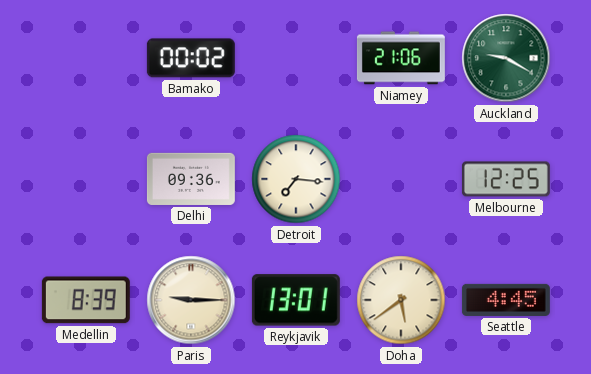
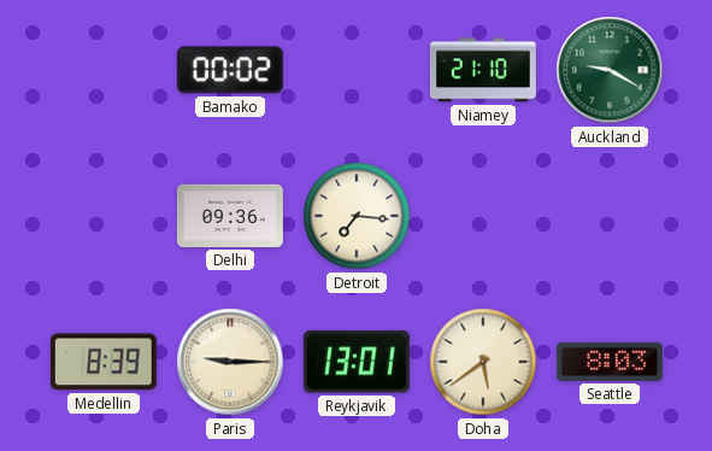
Niamey: 21:06 -> 21:10 (483, 70)
Melbourne: 12:25 -> none (506, 179)
Seattle: 4:45 -> 8:03 (610, 362)
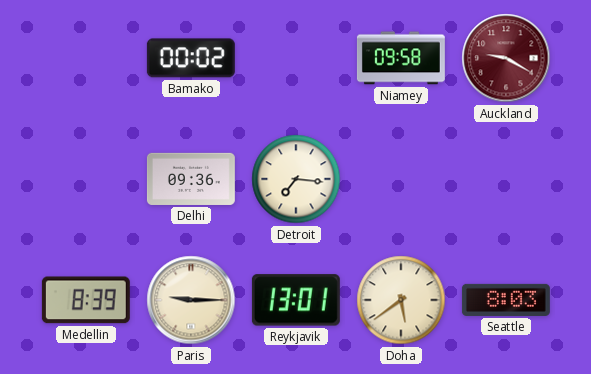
Niamey: 21:10 -> 09:58 (401, 58)
Auckland dial: green -> burgundy (506, 58)
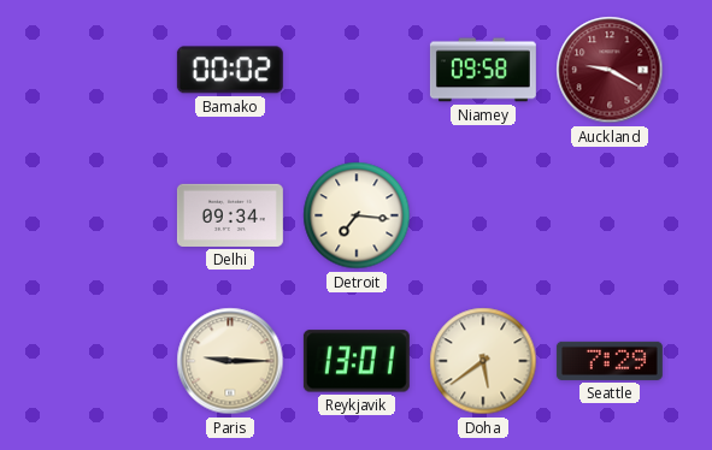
Delhi: 09:36 -> 09:34 (230, 215)
Medellin: 8:39 -> none (86, 300)
Seattle: 8:03 -> 7:29 (610, 361)
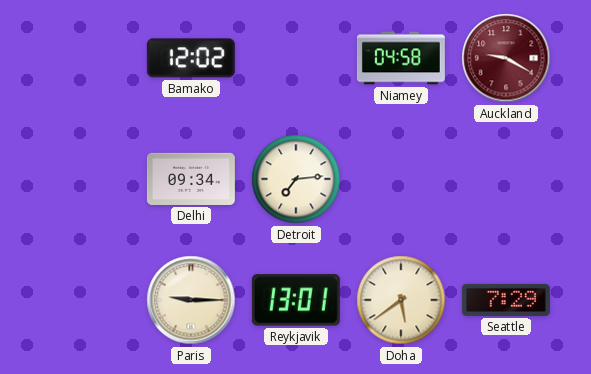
Bamako: 00:02 -> 12:02 (191, 58)
Niamey: 09:58 -> 04:58 (401, 58)
Detroit: 7:16 -> 7:14 (296, 179)
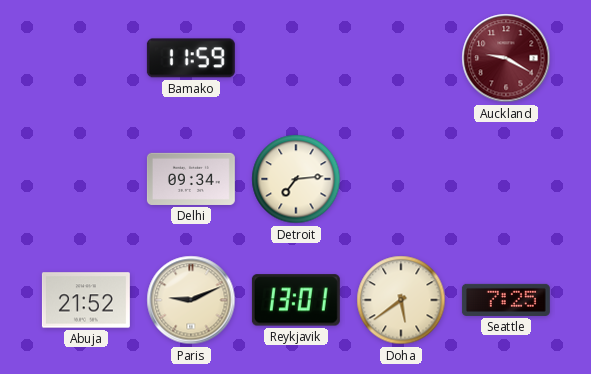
Bamako: 12:02 -> 11:59 (191, 58)
Niamey: 04:58 -> none (401, 58)
Abuja: none -> 21:52 (86, 300)
Paris: 9:15 -> 9:11 (191, 300)
Seattle: 7:29 -> 7:25 (506, 300)
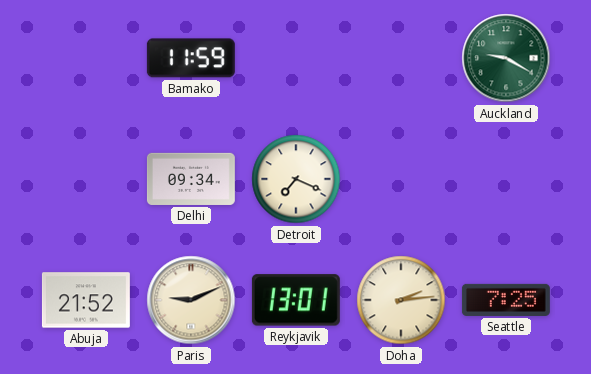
Auckland dial: burgundy -> green (506, 58)
Detroit: 7:14 -> 7:19 (296, 179)
Doha: 5:39 -> 2:14 (401, 300)
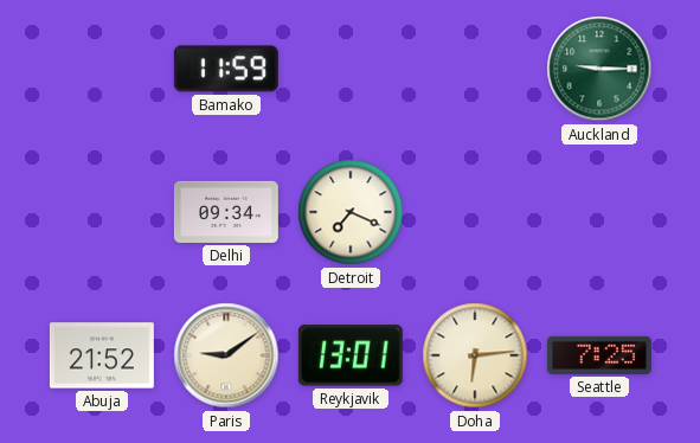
Auckland: 9:20 -> 9:15 (599, 69)
Paris: 9:11 -> 9:09 (226, 355)
Doha: 2:14 -> 6:14 (475, 355)
